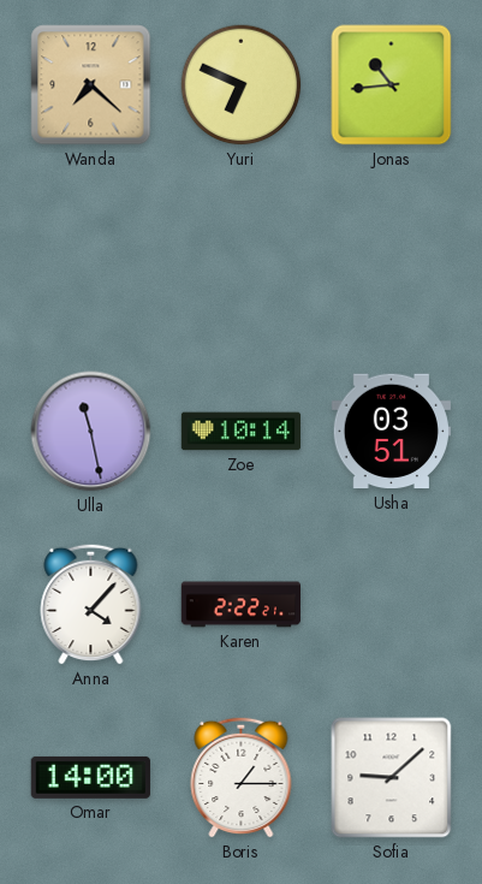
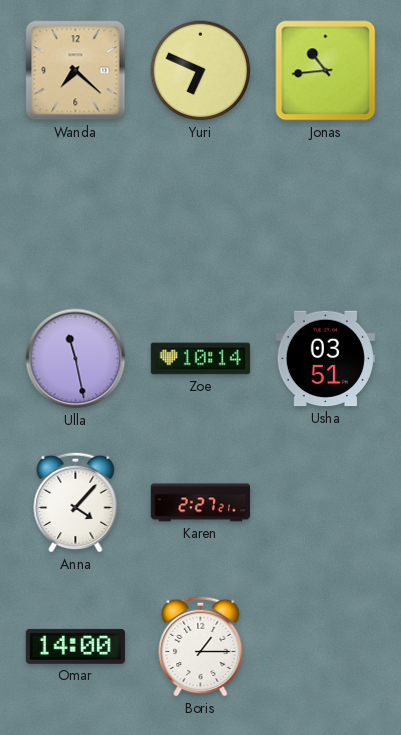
Karen: 2:22 -> 2:27 (200, 503)
Sofia: 9:08 -> none (392, 778)
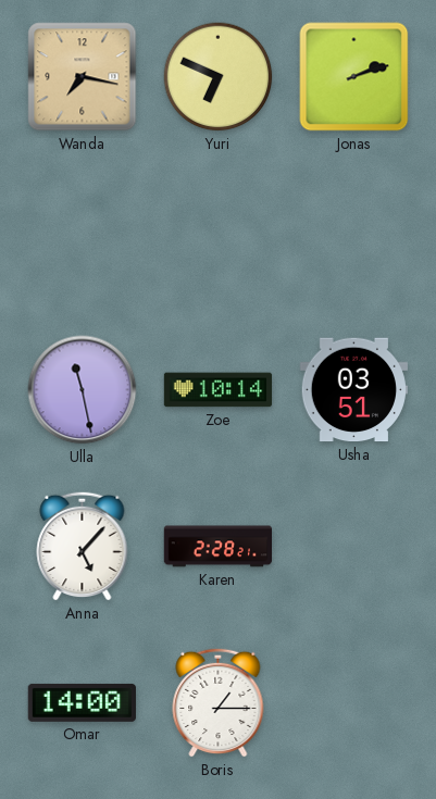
Wanda: 7:22 -> 7:17 (83, 77)
Jonas: 10:44 -> 2:12 (354, 77)
Anna: 4:07 -> 5:07 (83, 546)
Karen: 2:27 -> 2:28 (217, 547)
